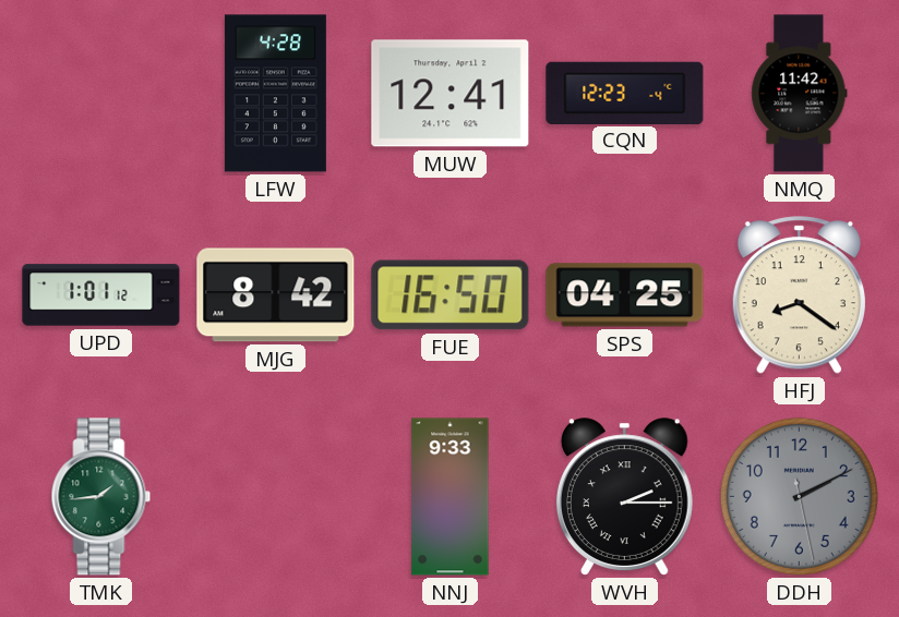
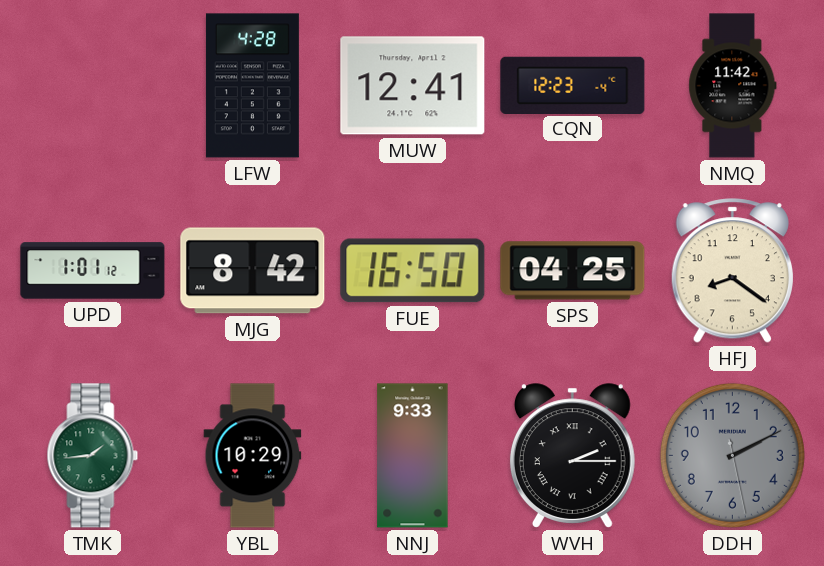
YBL: none -> 10:29 (253, 456)
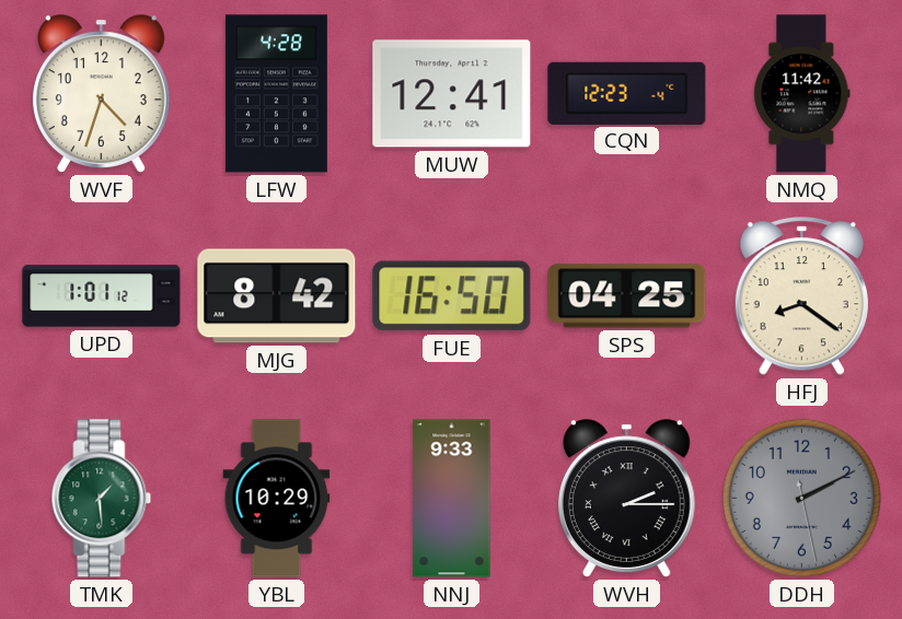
WVF: none -> 4:33 (101, 94)
TMK: 1:44 -> 1:29 (102, 499)
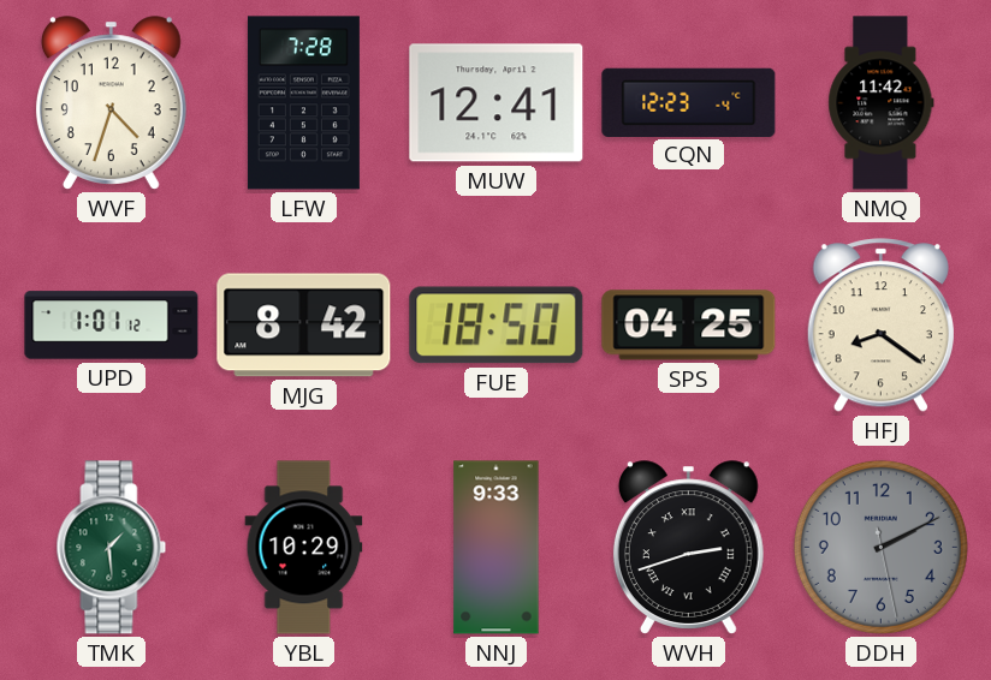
LFW: 4:28 -> 7:28 (303, 103)
FUE: 16:50 -> 18:50 (497, 326)
WVH: 2:15 -> 2:42 (688, 548)
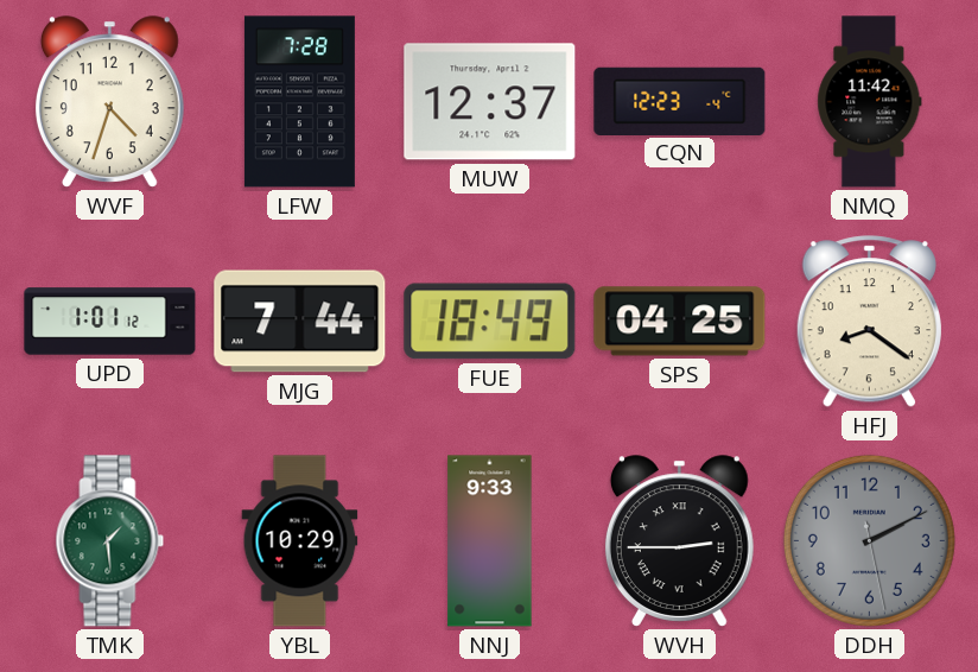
MUW: 12:41 -> 12:37 (490, 102)
MJG: 8:42 -> 7:44 (300, 322)
FUE: 18:50 -> 18:49 (490, 322)
WVH: 2:42 -> 2:45 (679, 541)
